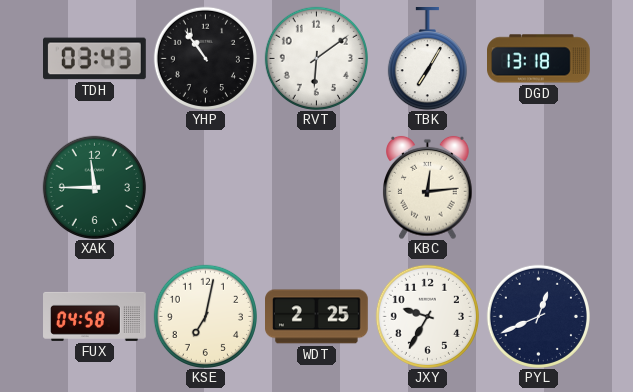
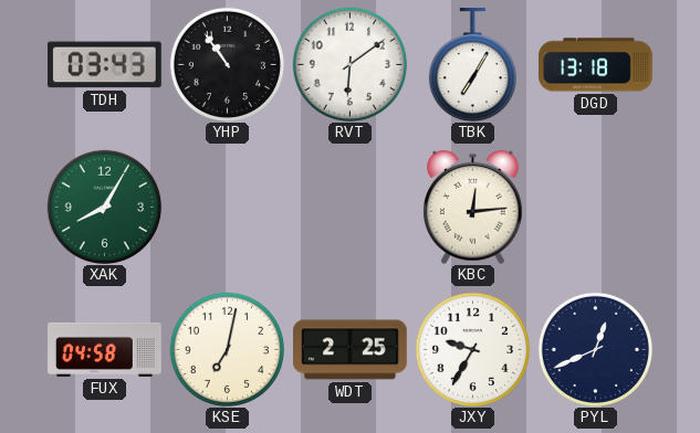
XAK: 11:45 -> 8:05 (104, 207)
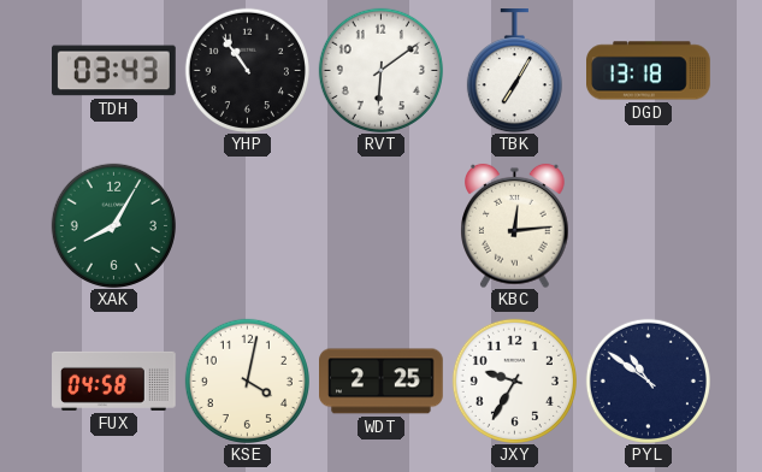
KSE: 7:02 -> 4:02 (247, 380)
PYL: 12:41 -> 10:51 (648, 380)
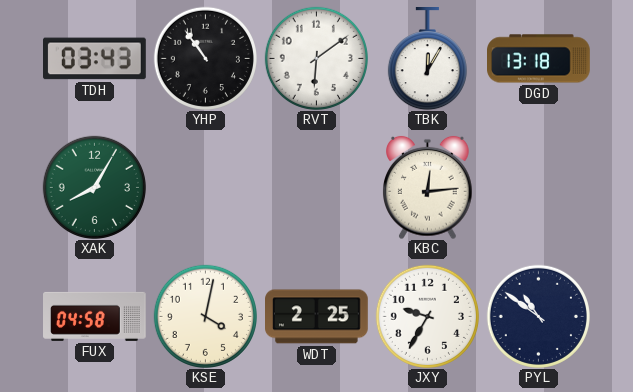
TBK: 7:05 -> 12:05 (427, 59)
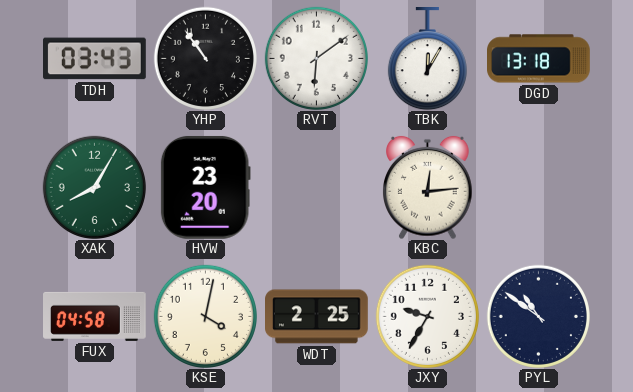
HVW: none -> 23:20 (205, 187)
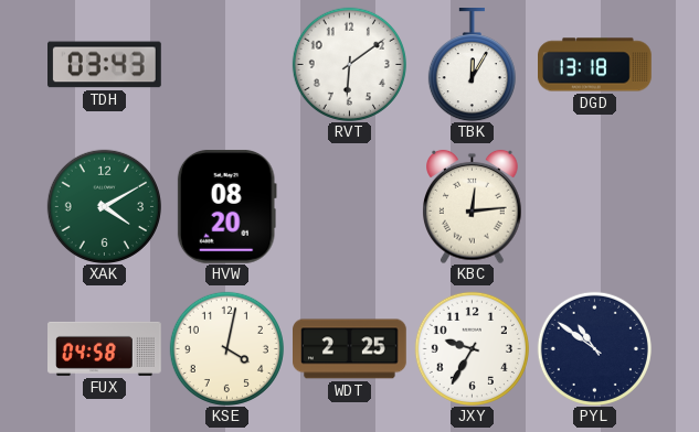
YHP: 10:54 -> none (205, 58)
XAK: 8:05 -> 4:10 (104, 206)
HVW: 23:20 -> 08:20 (226, 206)
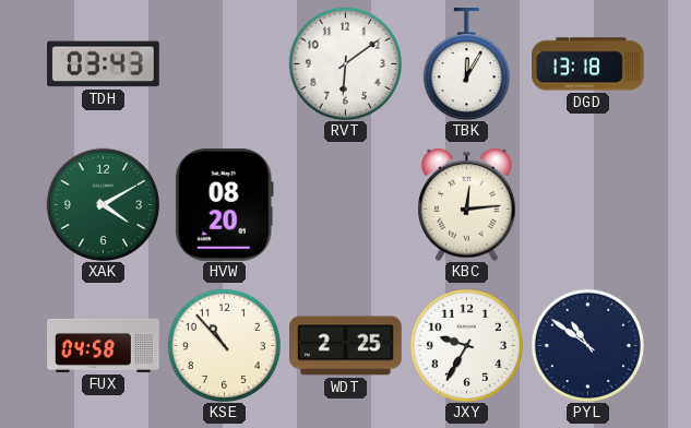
KSE: 4:02 -> 10:53 (224, 345)
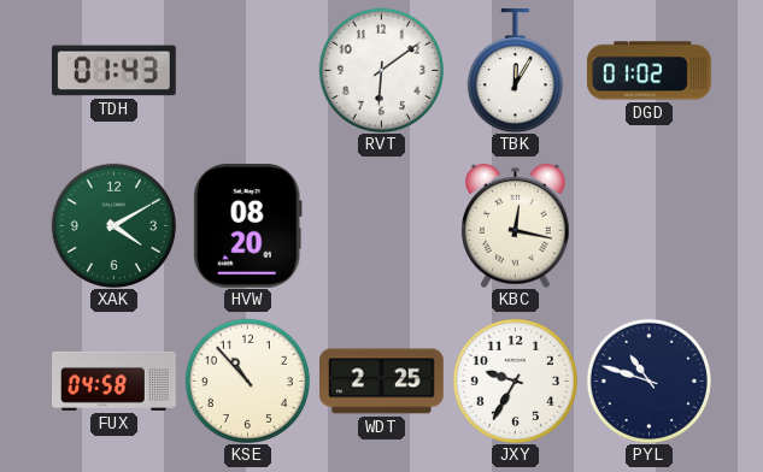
TDH: 03:43 -> 01:43 (115, 71)
DGD: 13:18 -> 01:02 (650, 71)
KBC: 12:14 -> 12:17 (516, 225)
PYL: 10:51 -> 10:48 (648, 380)
